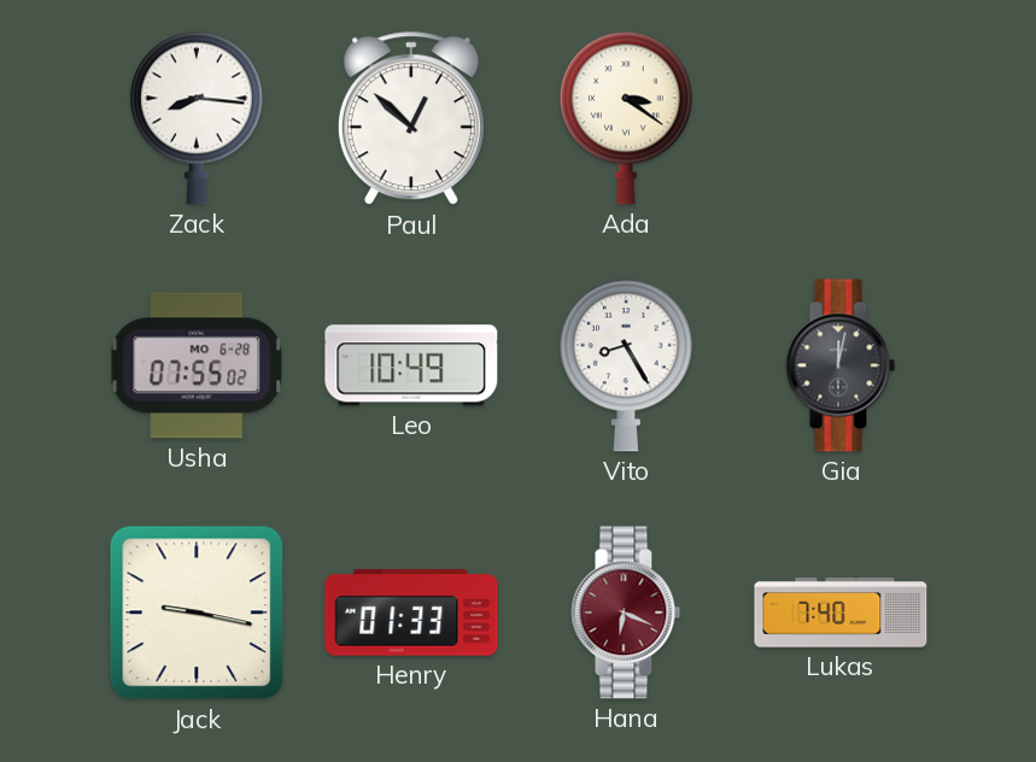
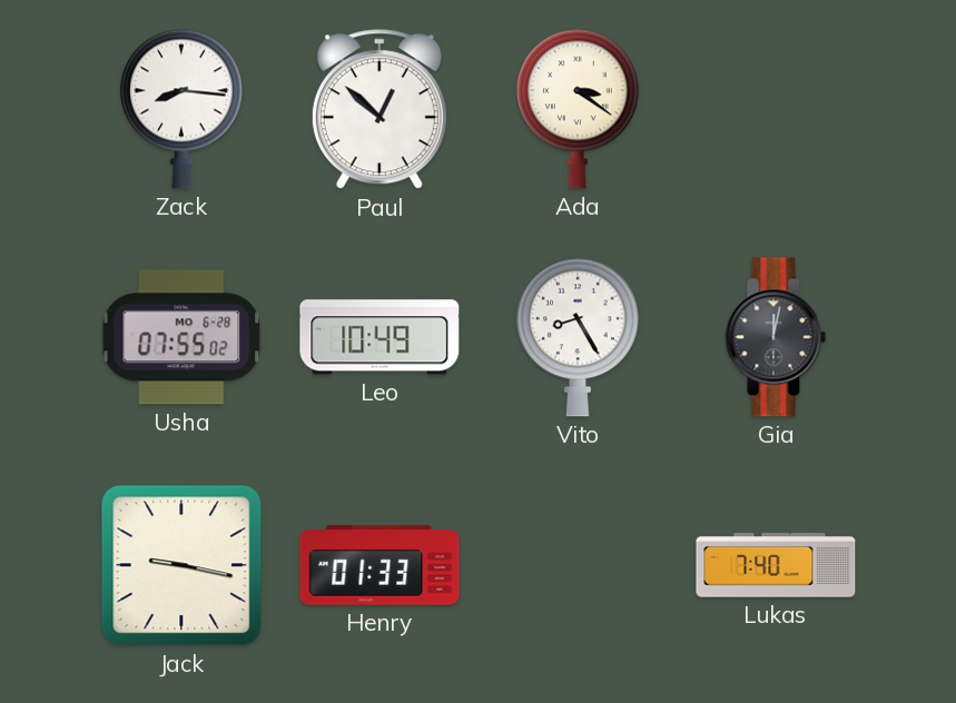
Hana: 6:19 -> none (626, 612)
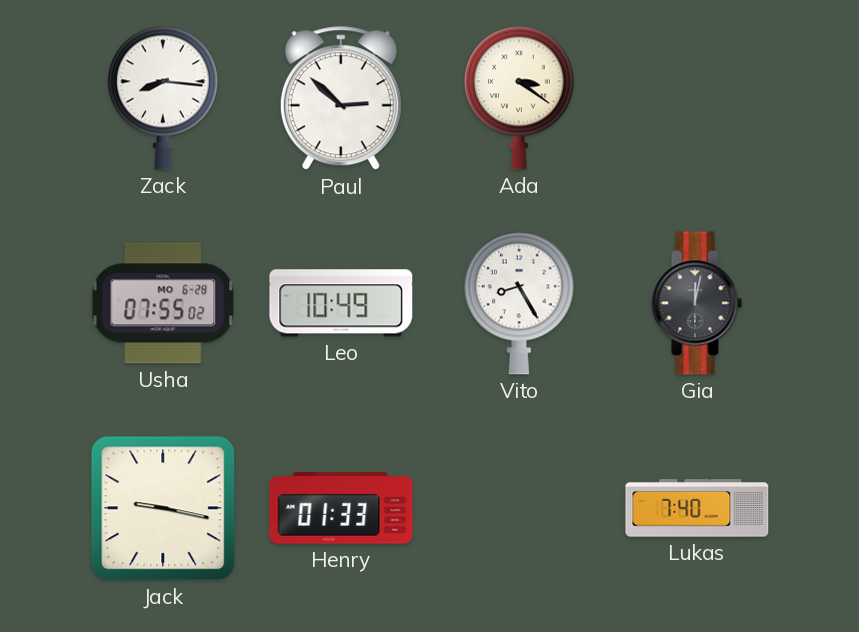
Paul: 12:52 -> 2:52 (341, 99)
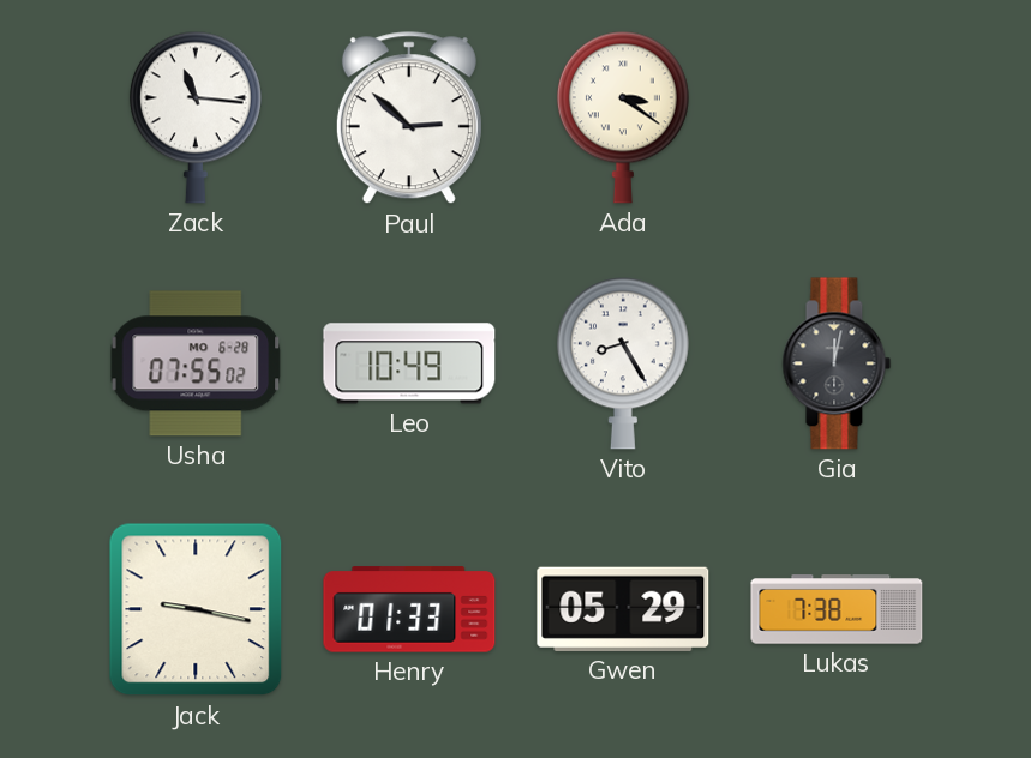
Zack: 8:16 -> 11:16 (196, 118)
Gwen: none -> 05:29 (623, 609)
Lukas: 7:40 -> 7:38 (837, 609)
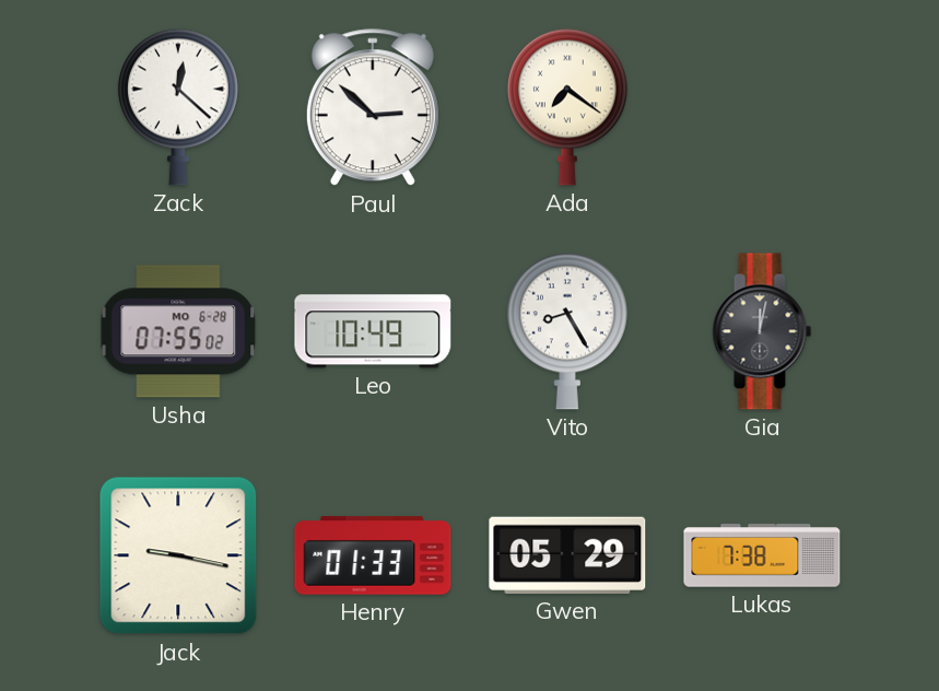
Zack: 11:16 -> 12:22 (178, 107)
Ada: 3:21 -> 7:21 (567, 107)
